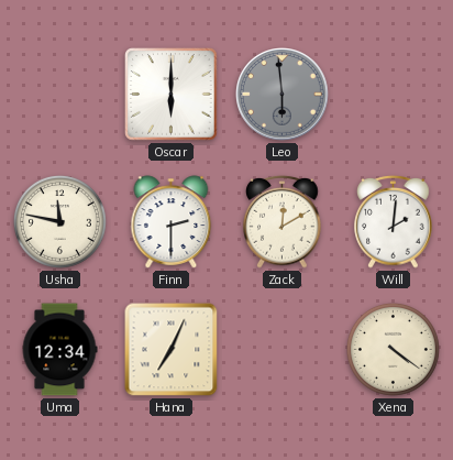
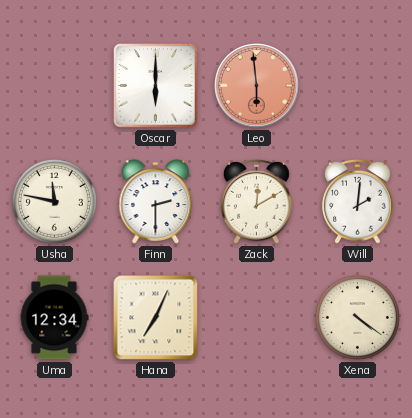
Leo dial: grey -> salmon (257, 86)
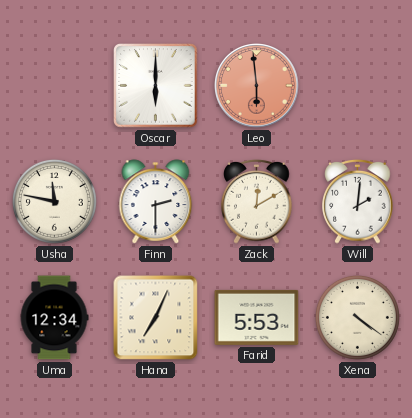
Farid: none -> 5:53 (257, 317)
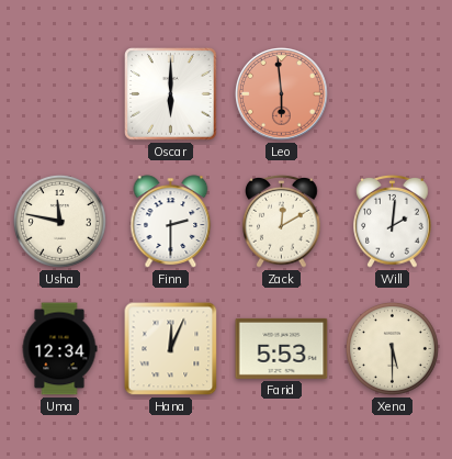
Hana: 7:04 -> 12:04 (171, 349)
Xena: 4:21 -> 5:30 (392, 348)
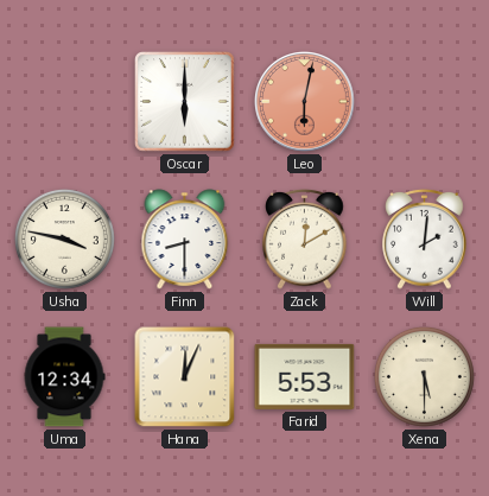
Leo: 5:59 -> 6:02 (305, 102)
Usha: 11:47 -> 3:47 (64, 239)
Finn: 2:30 -> 8:30 (185, 240)
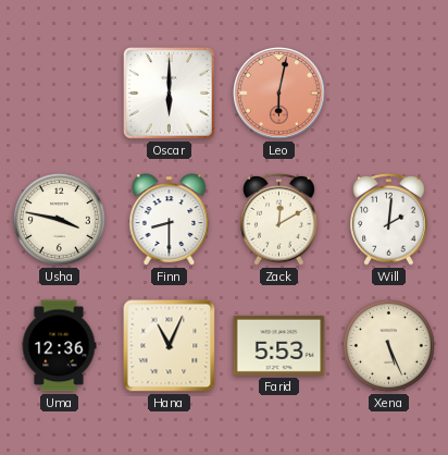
Uma: 12:34 -> 12:36 (59, 346)
Hana: 12:04 -> 11:04 (170, 346)
Xena: 5:30 -> 5:26 (388, 345)
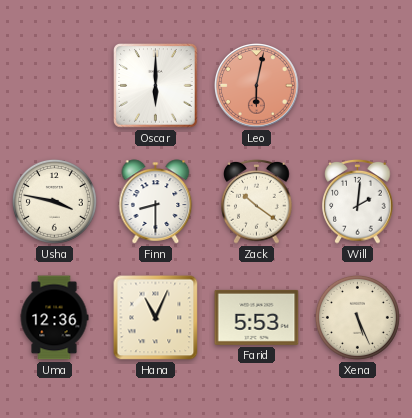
Zack: 12:10 -> 10:21 (257, 201)
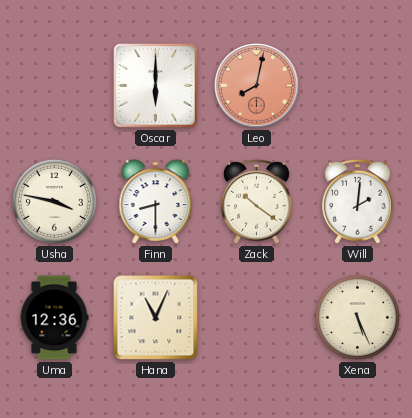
Leo: 6:02 -> 8:02 (257, 86)
Farid: 5:53 -> none (257, 317)
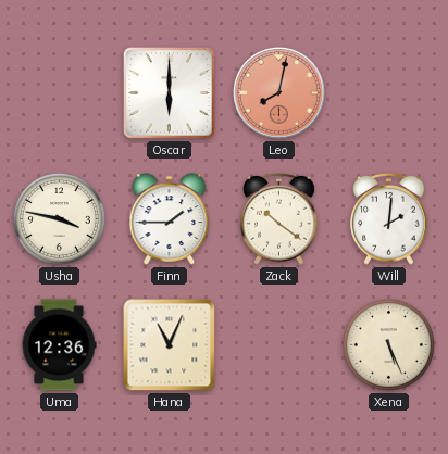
Finn: 8:30 -> 1:45 (170, 219)
